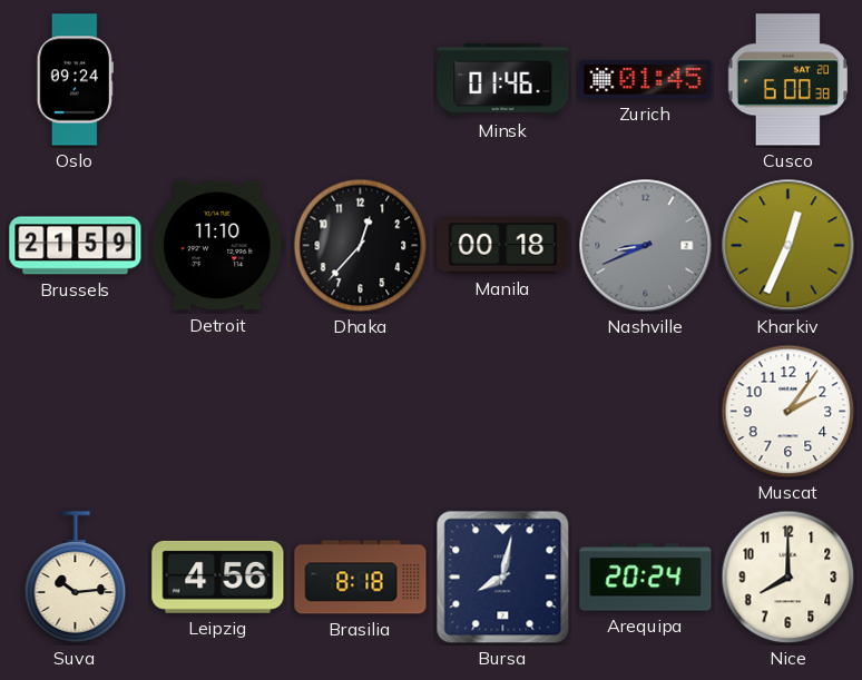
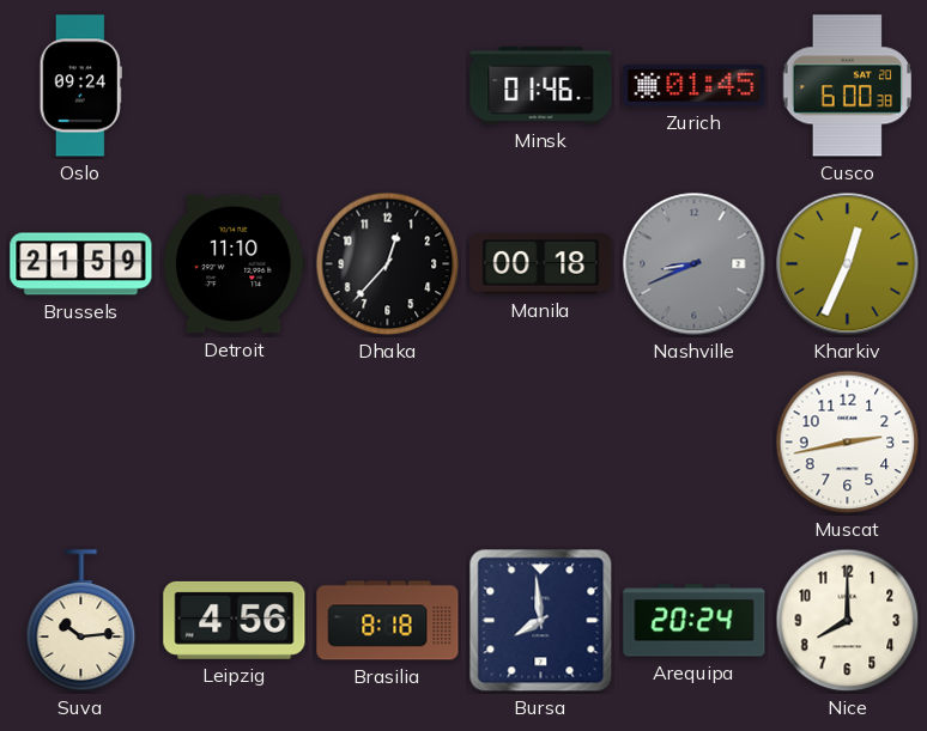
Muscat: 2:06 -> 2:43 (848, 443)
Bursa: 8:02 -> 7:59 (541, 621)
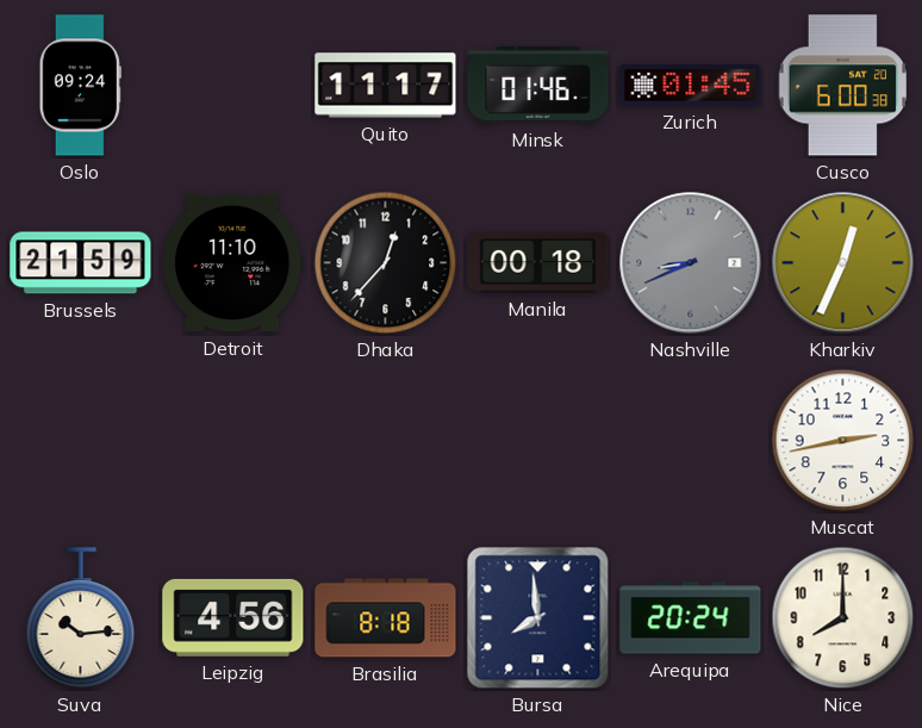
Quito: none -> 11:17 (386, 86)
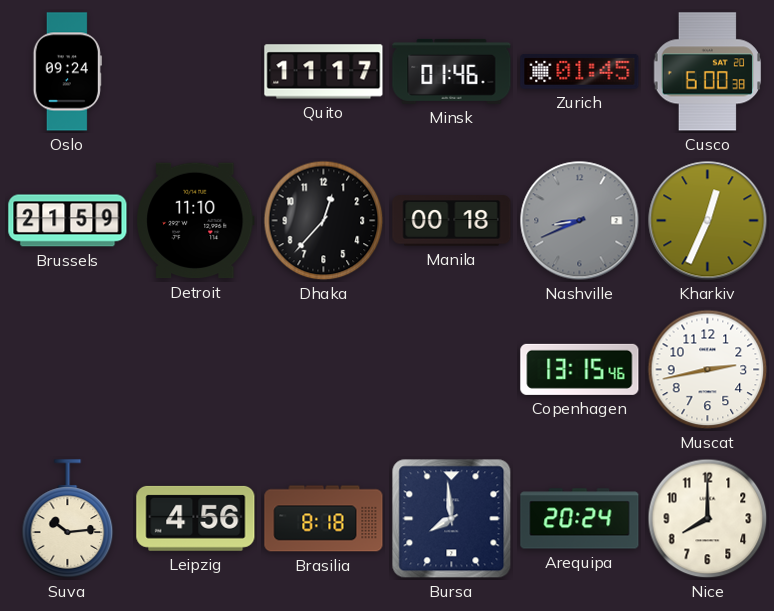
Copenhagen: none -> 13:15 (580, 369)
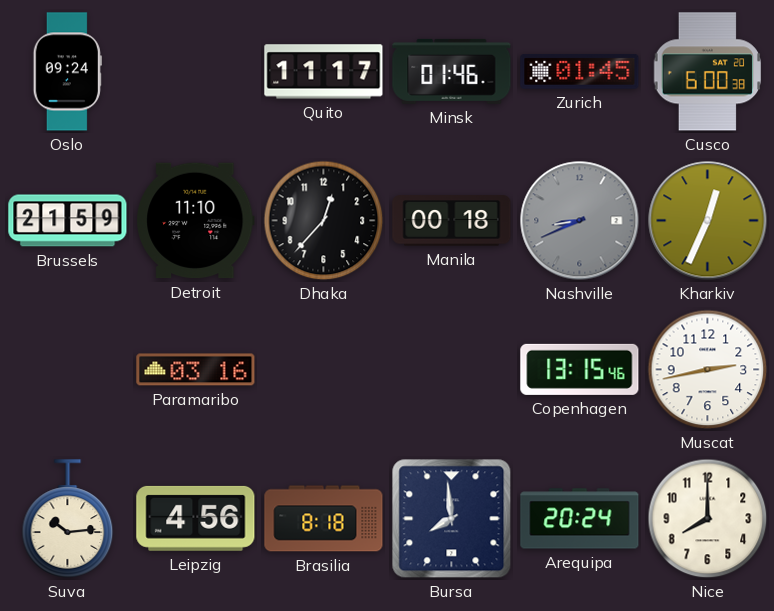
Paramaribo: none -> 03:16 (196, 370)
